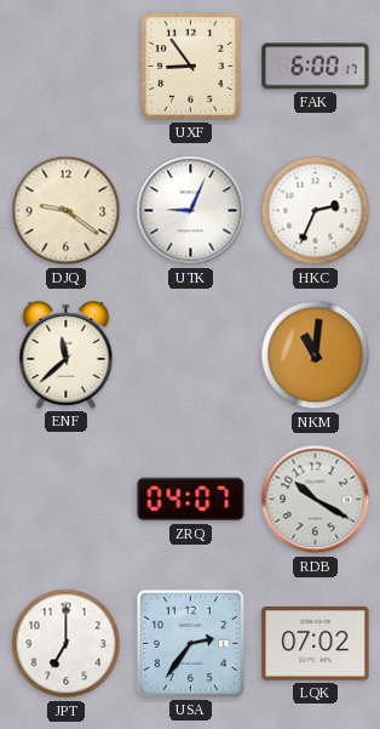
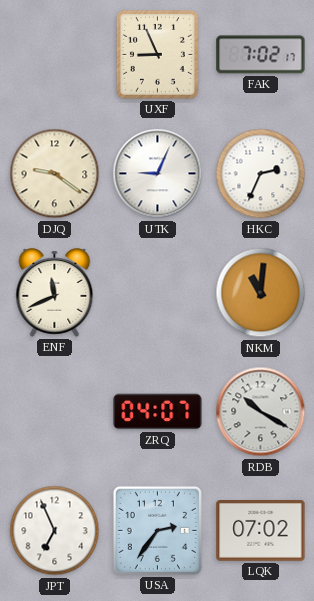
UXF: 8:54 -> 8:56 (157, 54)
FAK: 6:00 -> 7:02 (261, 55)
ENF: 11:38 -> 11:41 (55, 292)
JPT: 7:00 -> 6:56 (55, 531)
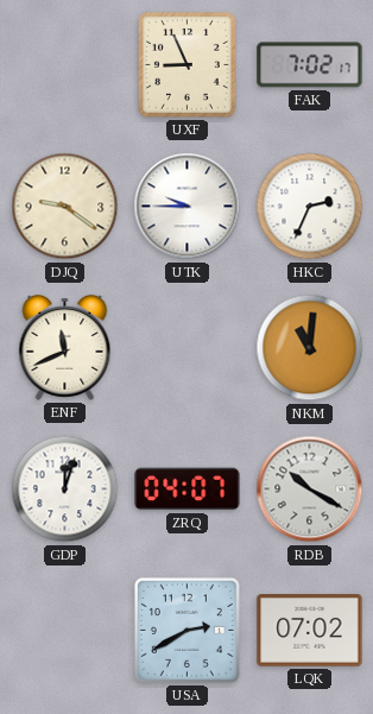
UTK: 9:04 -> 9:45 (188, 207)
GDP: none -> 12:03 (65, 489)
JPT: 6:56 -> none (55, 531)
USA: 2:36 -> 2:40 (186, 630)
